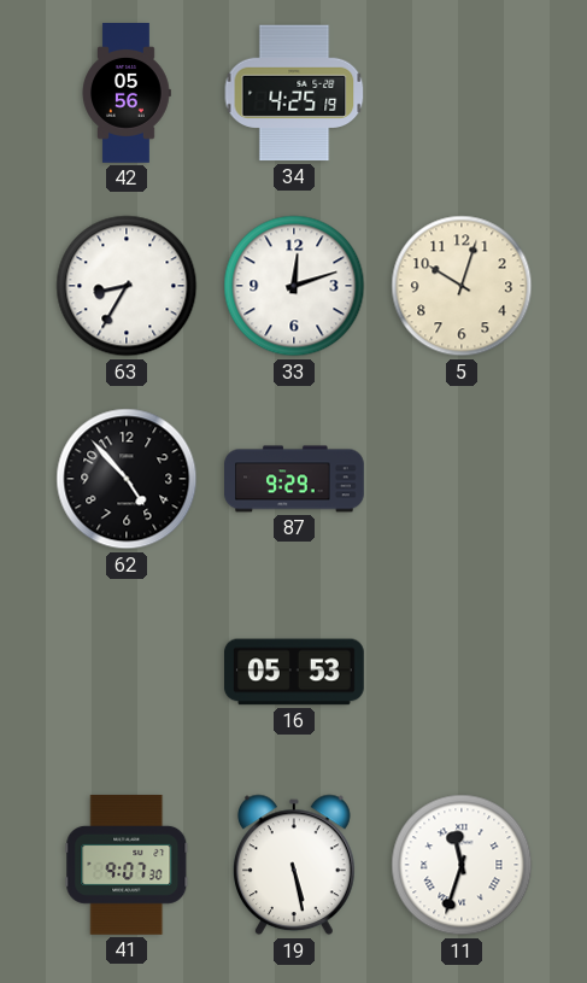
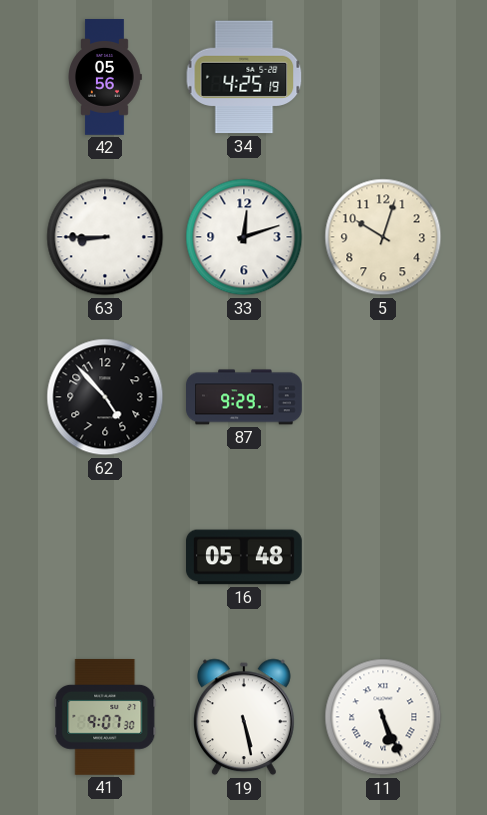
63: 8:35 -> 8:45 (105, 237)
16: 05:53 -> 05:48 (245, 557)
11: 11:33 -> 5:26 (383, 717)
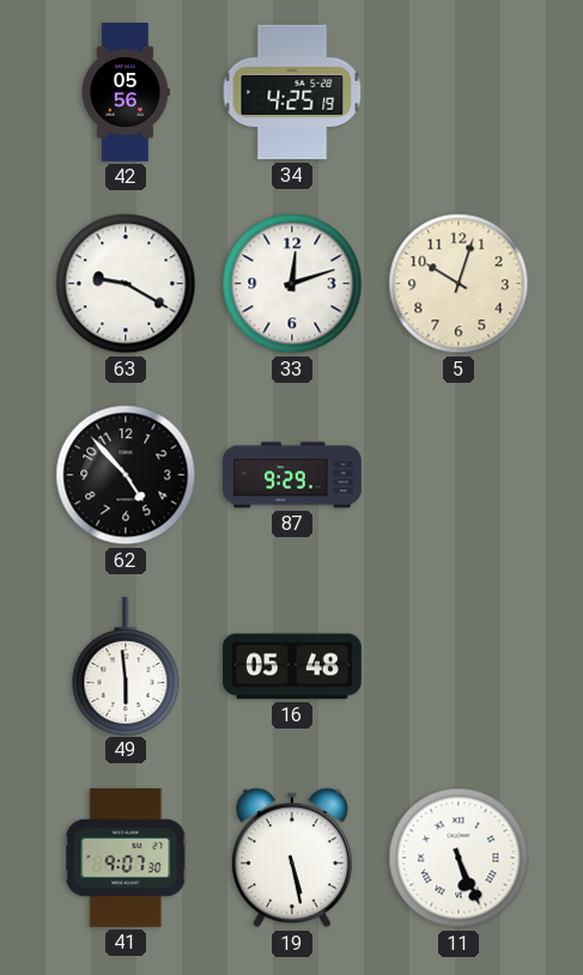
63: 8:45 -> 9:20 (126, 284)
49: none -> 5:59 (126, 665)
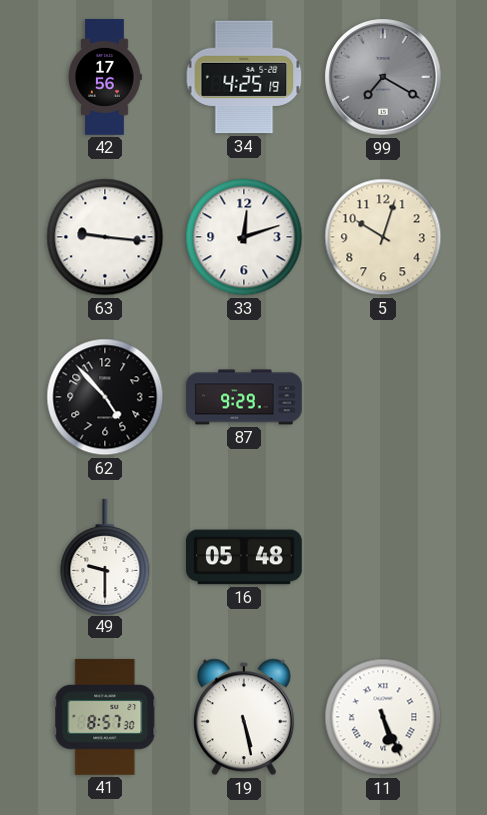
42: 05:56 -> 17:56 (105, 78)
99: none -> 7:20 (383, 77)
63: 9:20 -> 9:16 (105, 237)
49: 5:59 -> 9:30 (105, 556)
41: 9:07 -> 8:57 (105, 717)
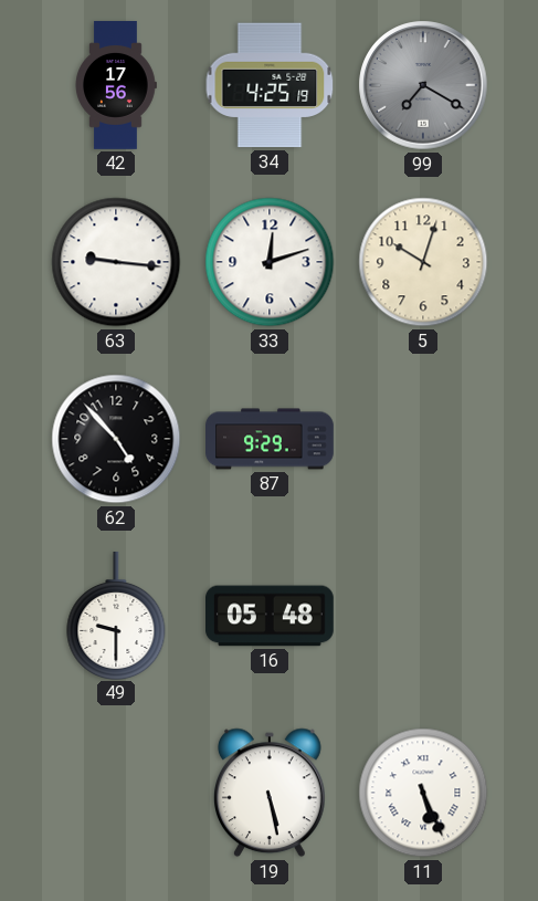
41: 8:57 -> none (105, 717)
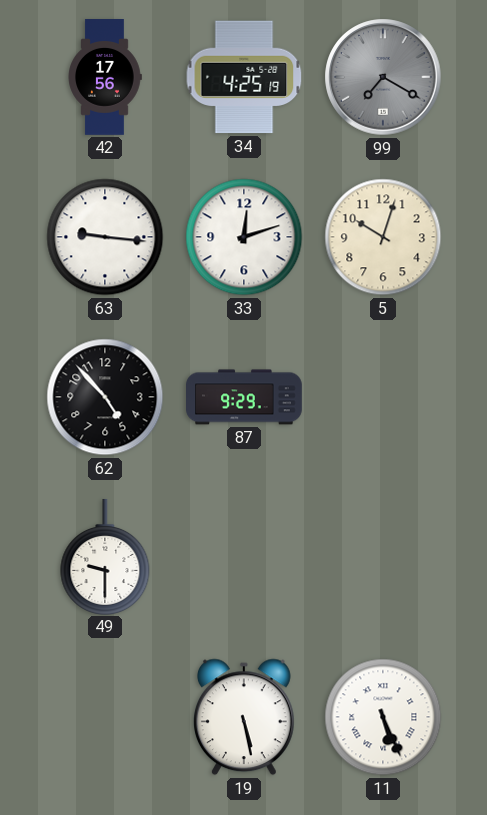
16: 05:48 -> none (271, 616)
